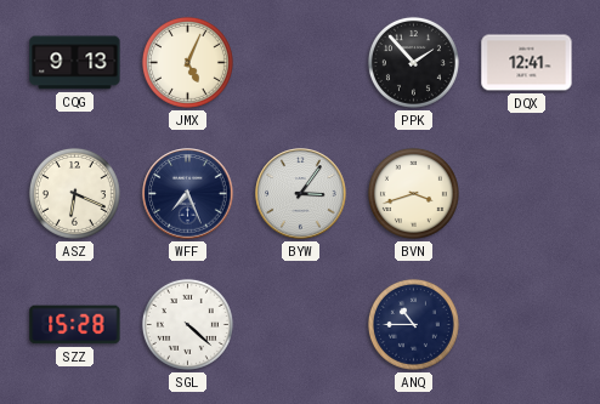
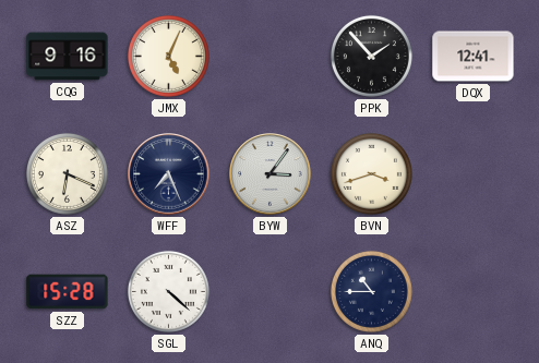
CQG: 9:13 -> 9:16 (68, 57)
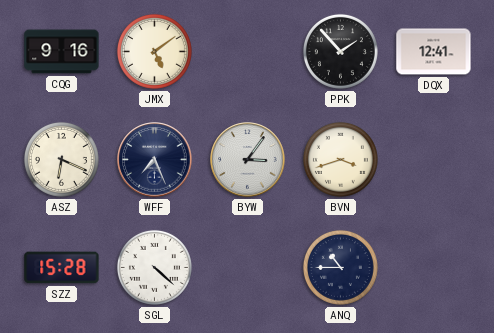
JMX: 5:04 -> 5:09 (154, 51)
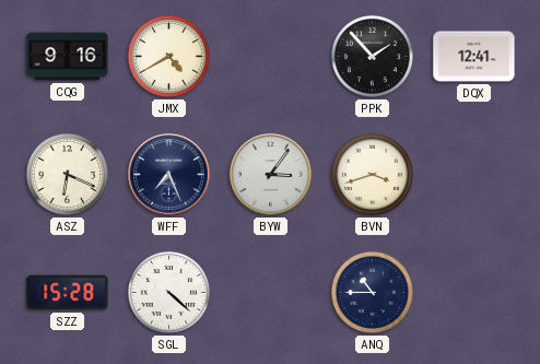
JMX: 5:09 -> 4:40 (168, 56)
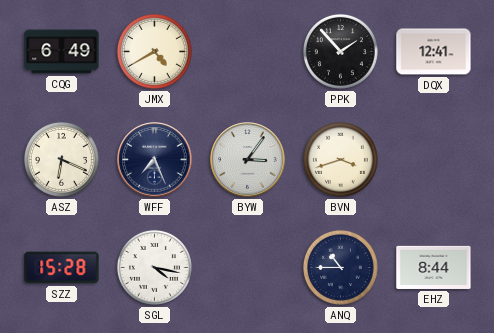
CQG: 9:16 -> 6:49 (62, 52)
SGL: 4:22 -> 4:17 (154, 267)
EHZ: none -> 8:44 (434, 267)
